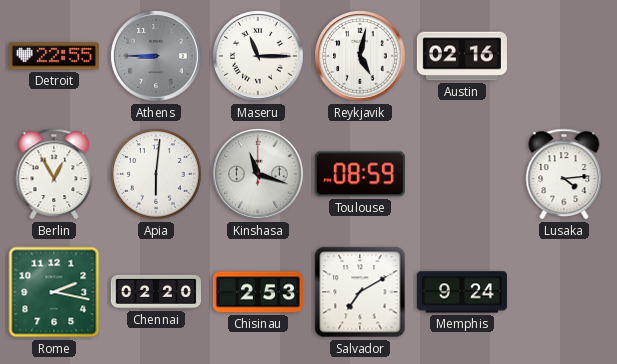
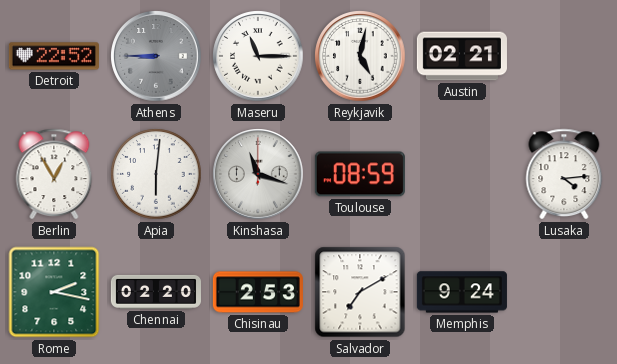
Detroit: 22:55 -> 22:52 (54, 56)
Austin: 02:16 -> 02:21 (462, 56)
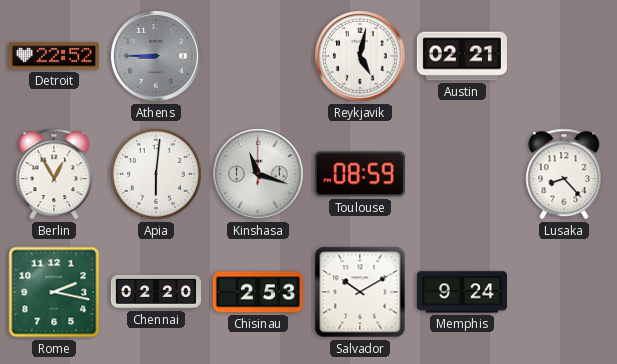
Maseru: 11:15 -> none (258, 56)
Lusaka: 4:14 -> 8:23 (564, 174)
Salvador: 7:10 -> 10:10 (360, 292)
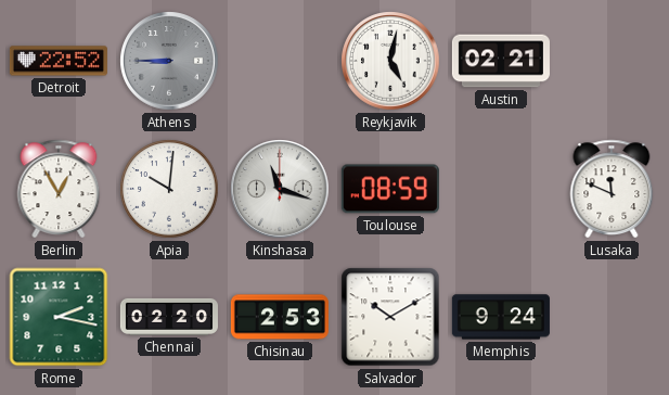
Apia: 6:01 -> 10:01 (169, 189)
Lusaka: 8:23 -> 11:49 (612, 189)
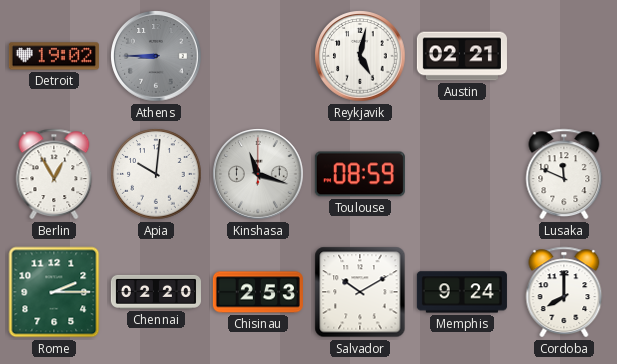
Detroit: 22:52 -> 19:02 (54, 56)
Rome: 2:17 -> 2:15 (54, 292)
Cordoba: none -> 8:00 (564, 292)
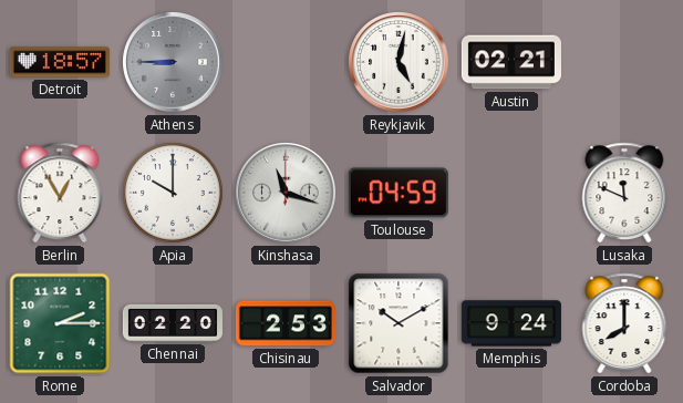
Detroit: 19:02 -> 18:57 (60, 62)
Apia: 10:01 -> 10:00 (173, 193)
Toulouse: 08:59 -> 04:59 (399, 193)
